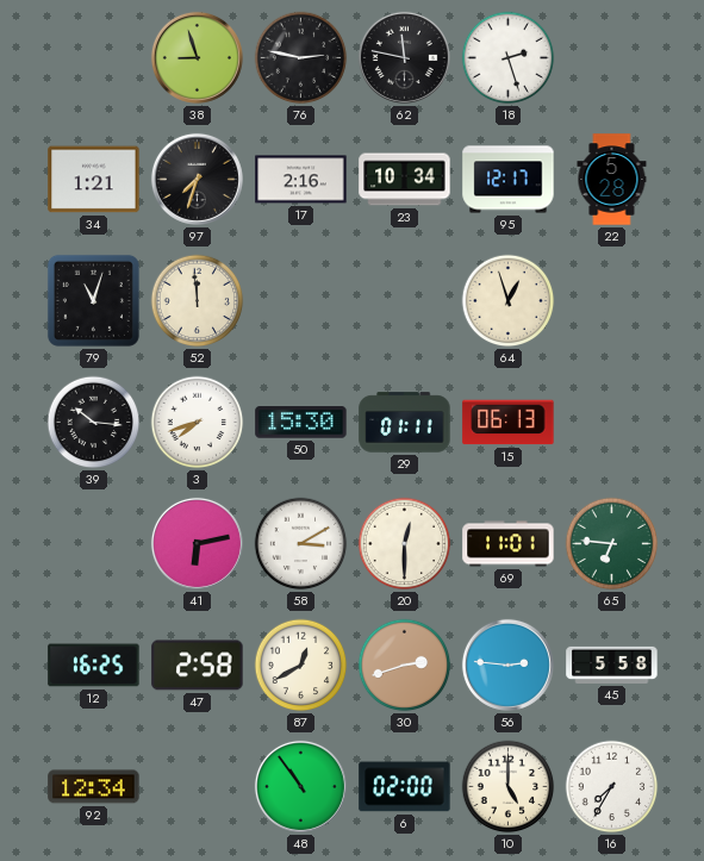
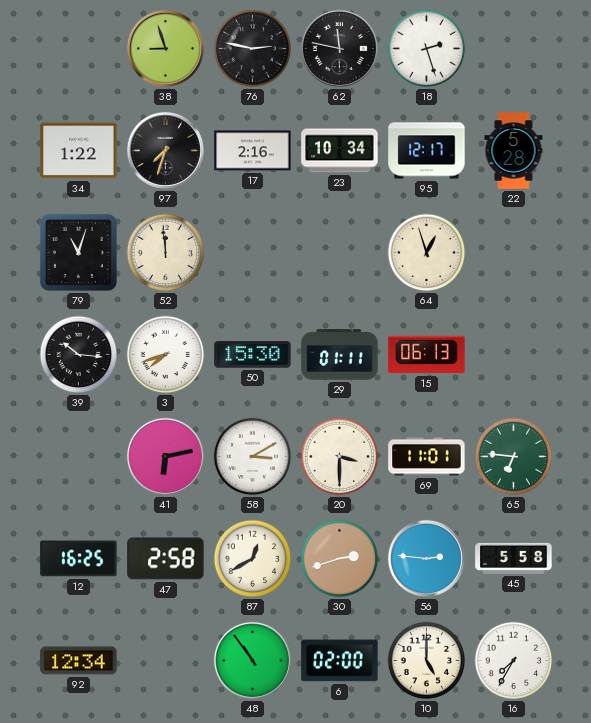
34: 1:21 -> 1:22 (79, 151)
20: 12:30 -> 3:30 (340, 457)
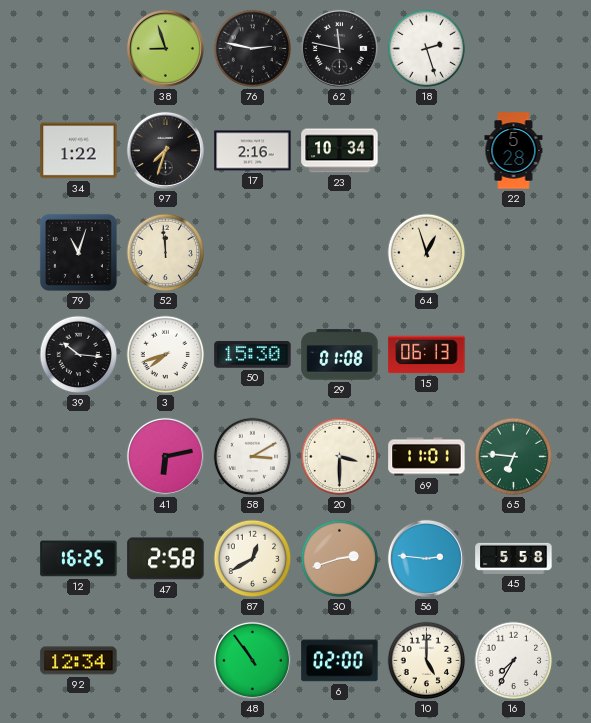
95: 12:17 -> none (427, 151)
29: 01:11 -> 01:08 (340, 355)
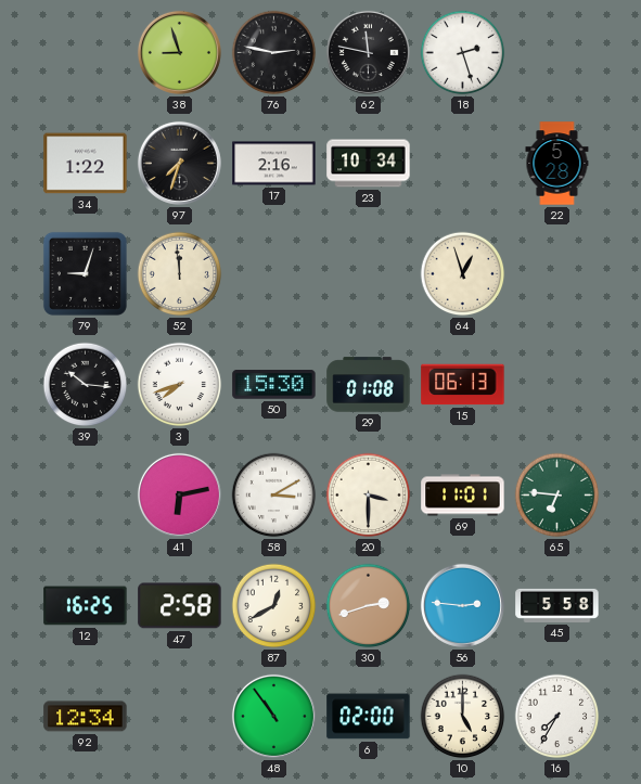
79: 11:03 -> 9:03 (85, 273)
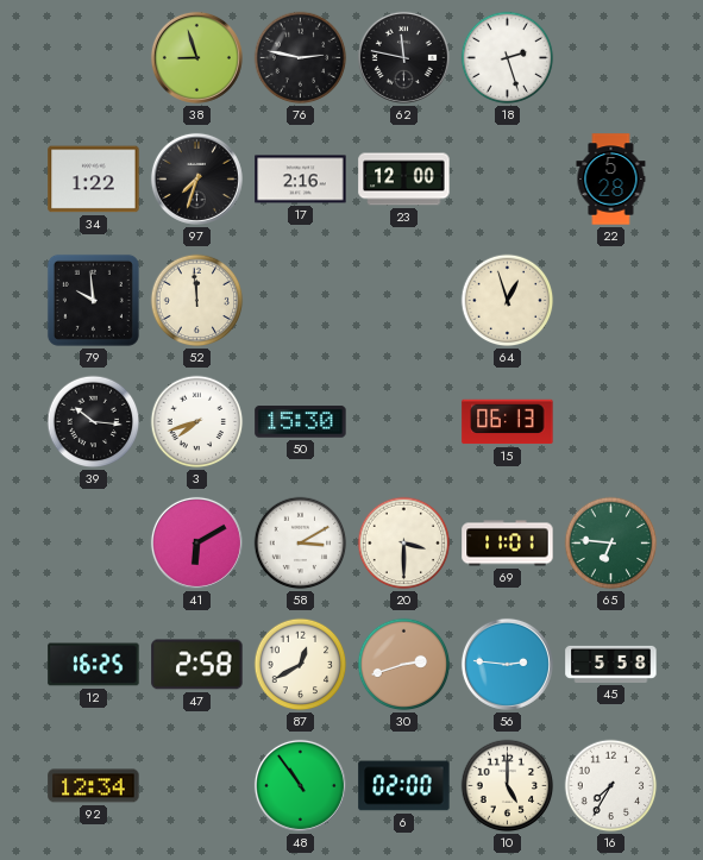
23: 10:34 -> 12:00 (404, 180)
79: 9:03 -> 9:59 (93, 300)
29: 01:08 -> none (369, 385)
41: 6:13 -> 6:10 (196, 542)
